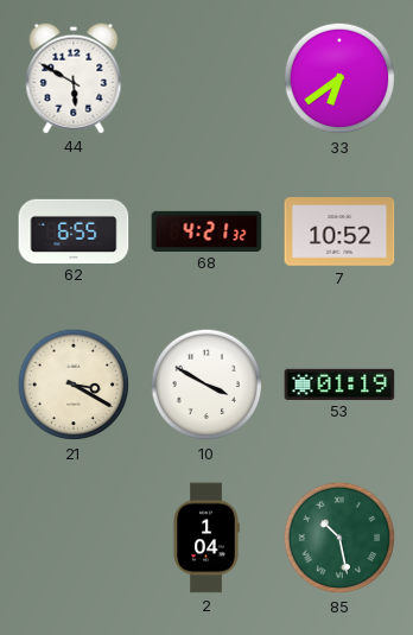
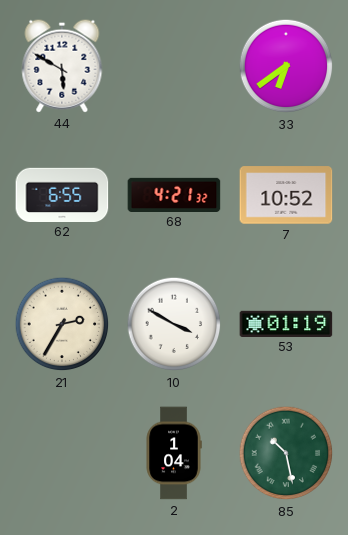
21: 3:20 -> 2:35 (62, 324)
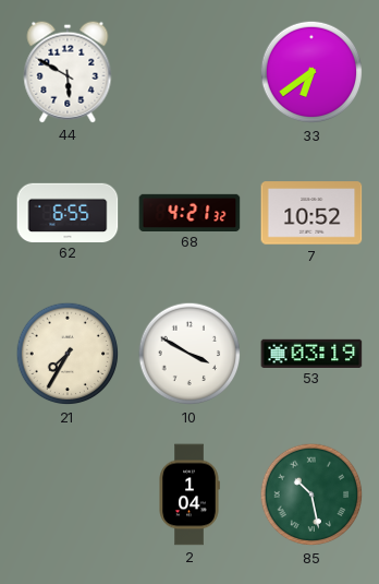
21: 2:35 -> 7:35 (68, 354)
53: 01:19 -> 03:19 (311, 353)
